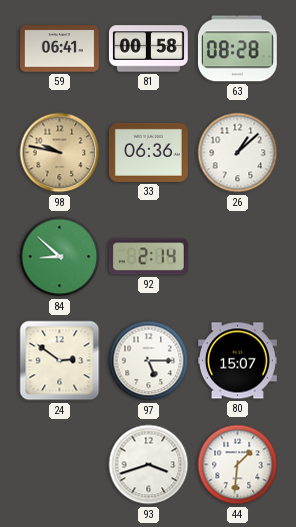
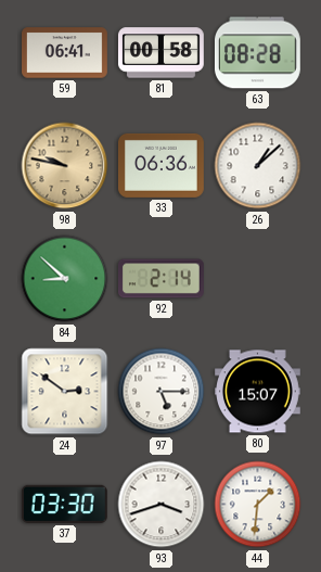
37: none -> 03:30 (64, 504)
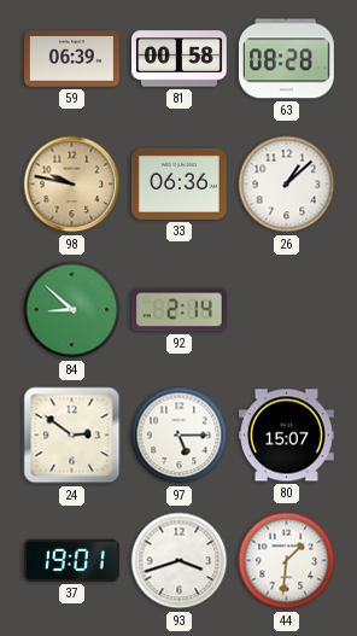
59: 06:41 -> 06:39 (72, 59)
37: 03:30 -> 19:01 (71, 560)
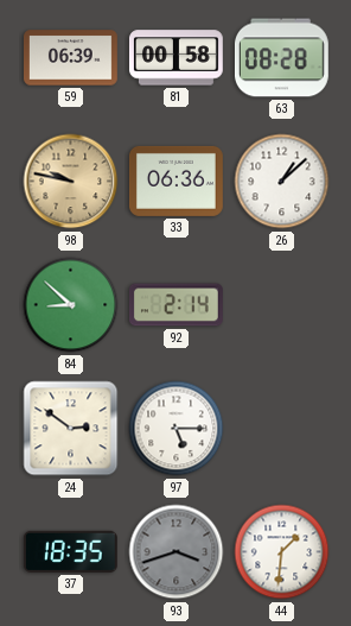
80: 15:07 -> none (287, 436)
37: 19:01 -> 18:35 (70, 551)
93 dial: white -> grey (177, 552)
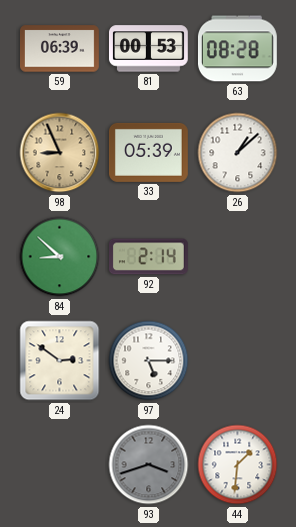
81: 00:58 -> 00:53 (148, 49)
98: 9:47 -> 8:56 (60, 153)
33: 06:36 -> 05:39 (148, 152)
37: 18:35 -> none (70, 551)
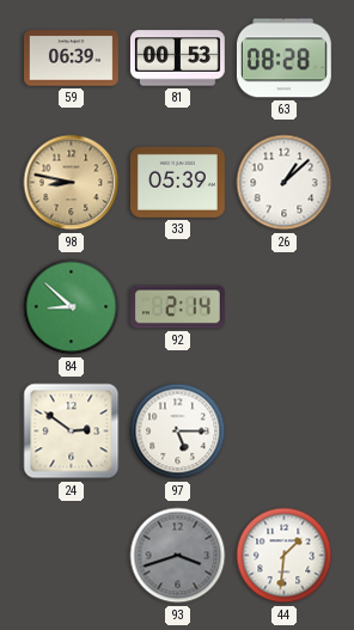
98: 8:56 -> 8:47 (72, 183)
